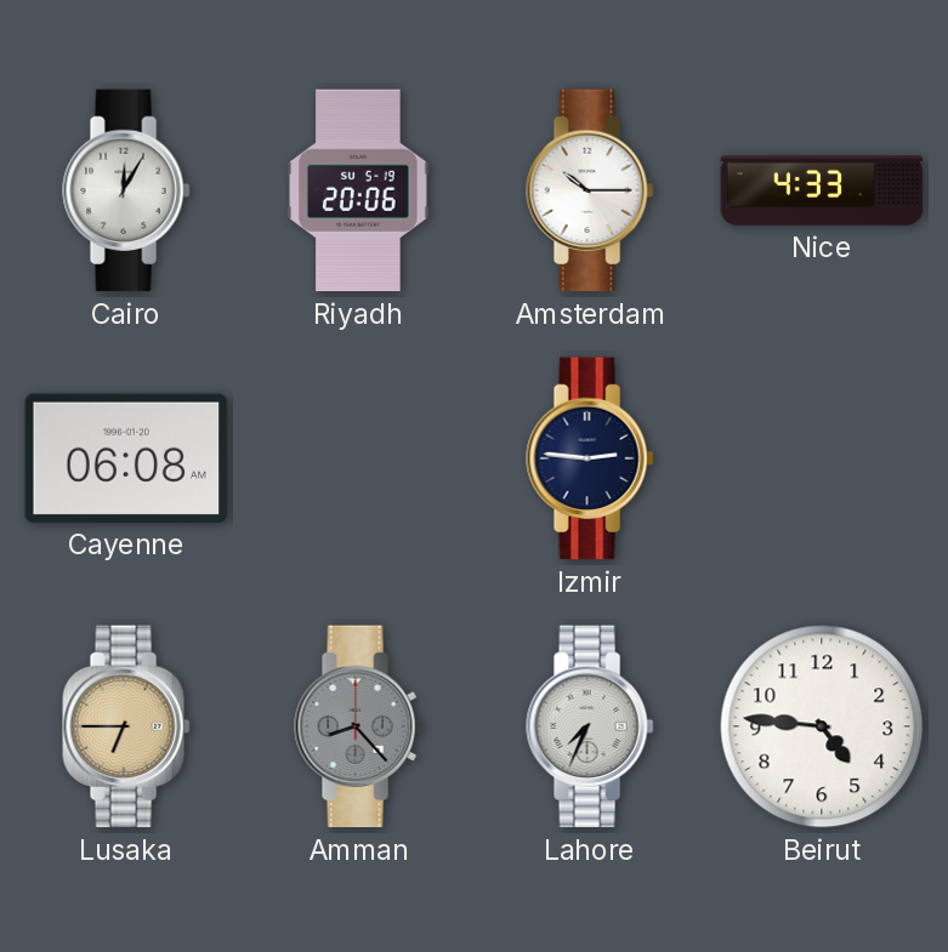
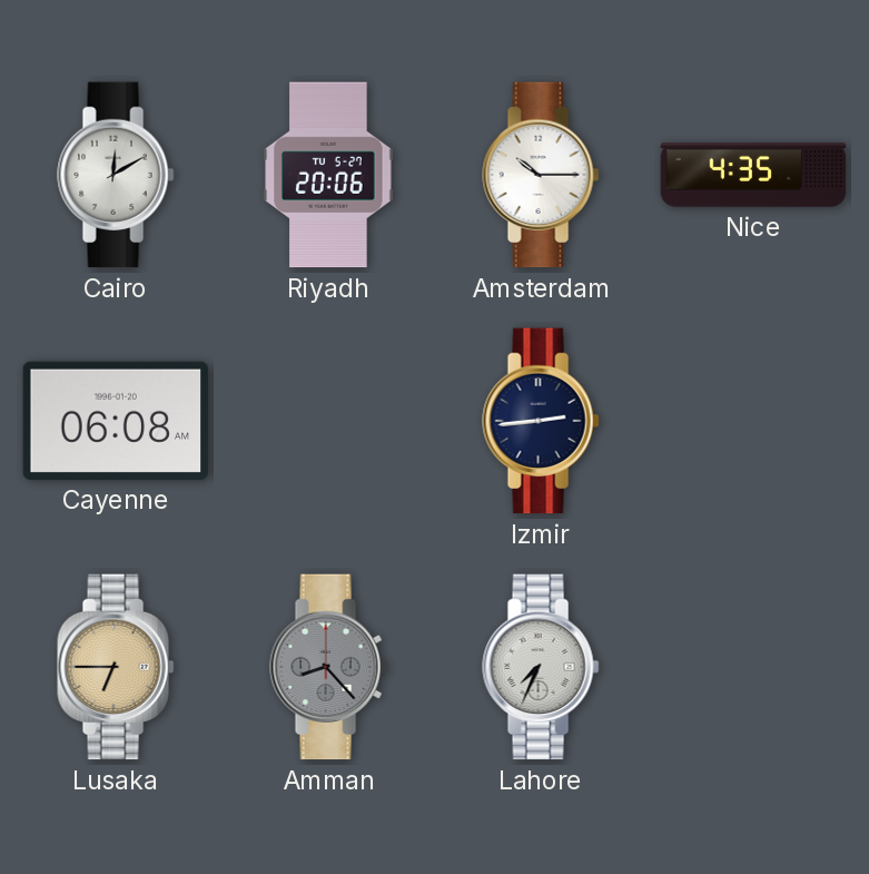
Cairo: 12:05 -> 12:10 (116, 175)
Riyadh date: SU 5-19 -> TU 5-27 (328, 175)
Nice: 4:33 -> 4:35 (753, 175)
Izmir: 2:46 -> 2:44 (541, 421)
Beirut: 4:46 -> none (822, 726)
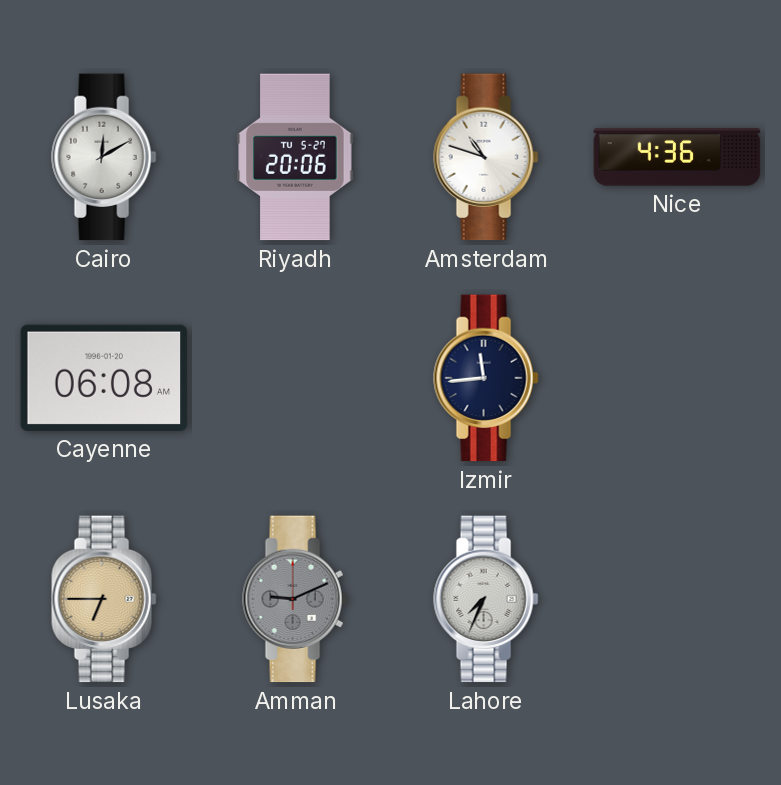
Amsterdam: 10:15 -> 10:48 (486, 157)
Nice: 4:35 -> 4:36 (677, 157)
Izmir: 2:44 -> 11:44 (486, 378)
Amman: 8:23 -> 9:11 (295, 599)
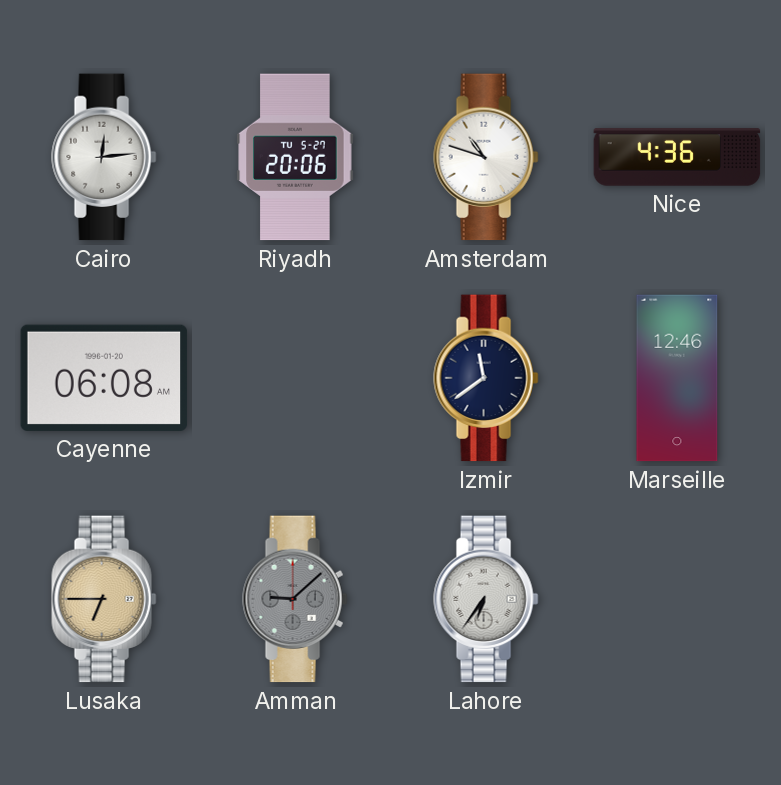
Cairo: 12:10 -> 12:14 (104, 157)
Izmir: 11:44 -> 11:39 (486, 378)
Marseille: none -> 12:46 (677, 378)
Amman: 9:11 -> 9:08 (295, 599)
Lahore: 7:34 -> 6:36 (486, 599)
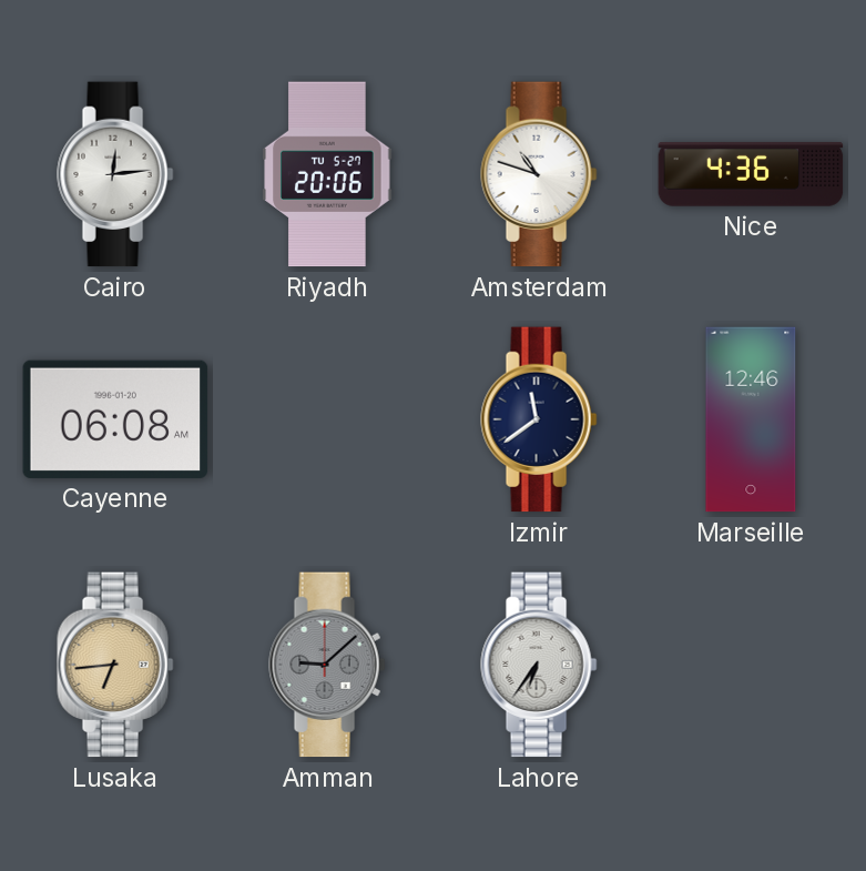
Lusaka: 6:45 -> 6:44 (115, 665)
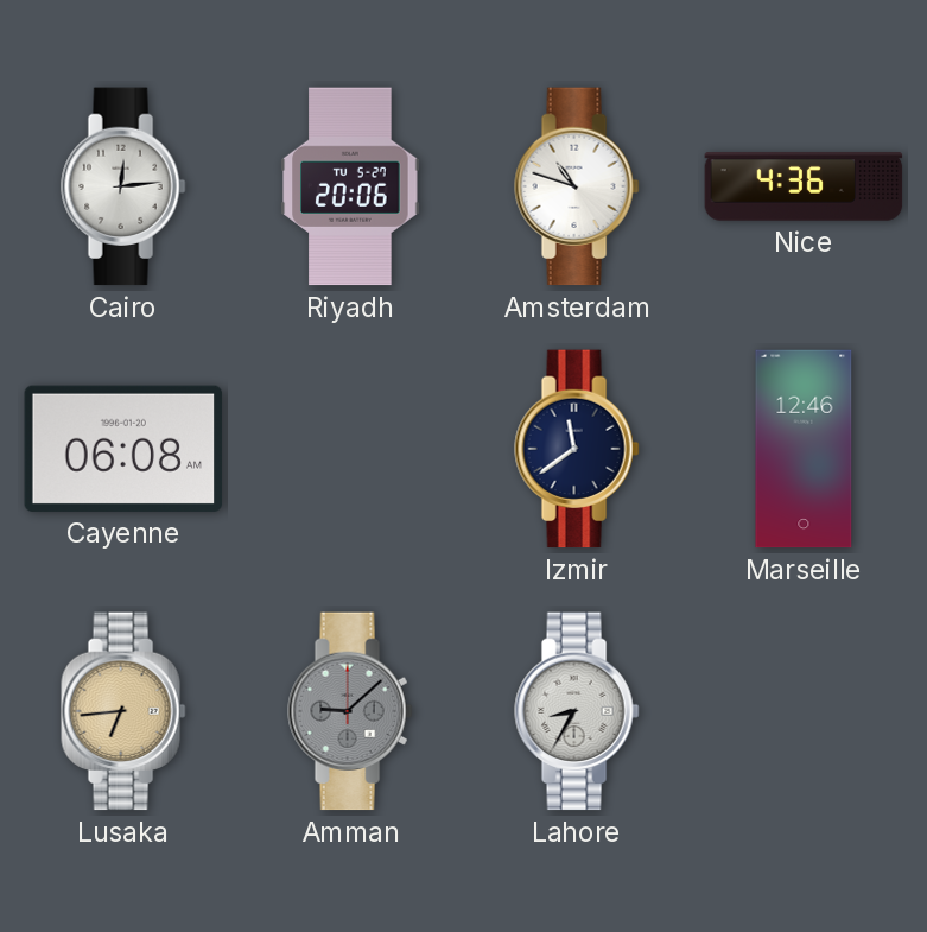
Lahore: 6:36 -> 8:35 (577, 711)
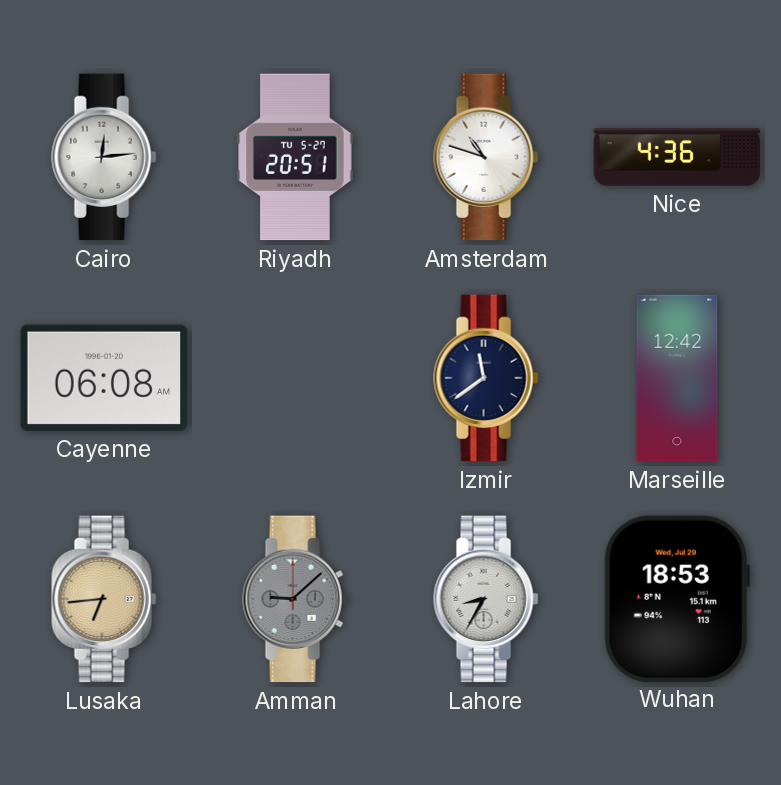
Riyadh: 20:06 -> 20:51 (295, 157)
Marseille: 12:46 -> 12:42 (677, 378)
Wuhan: none -> 18:53 (677, 598)
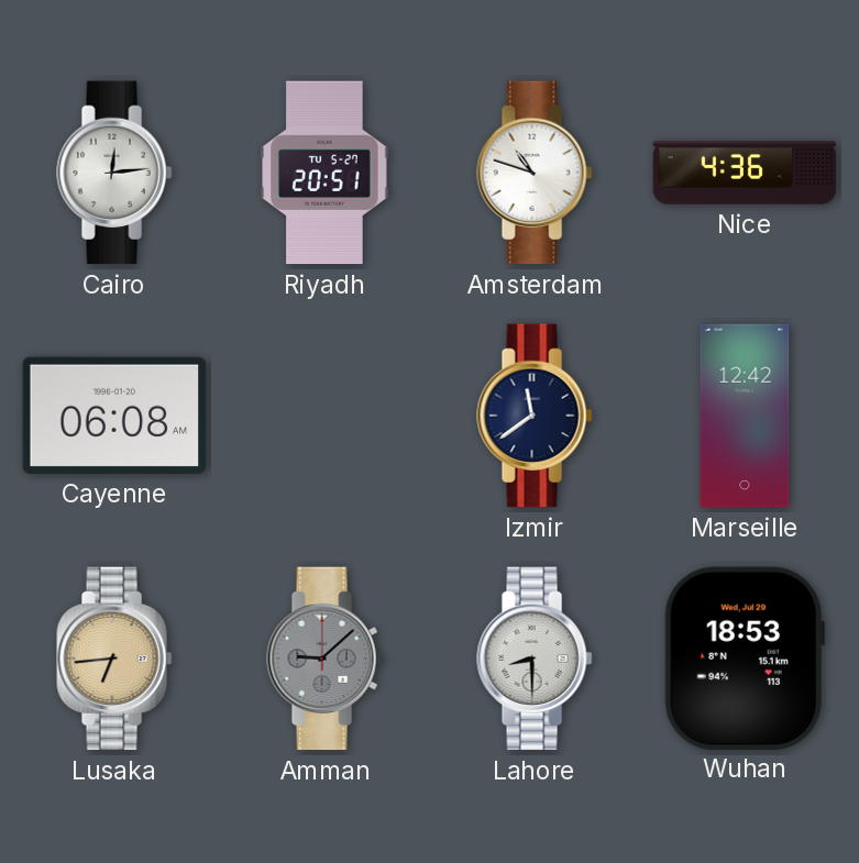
Lahore: 8:35 -> 8:30 (535, 659)
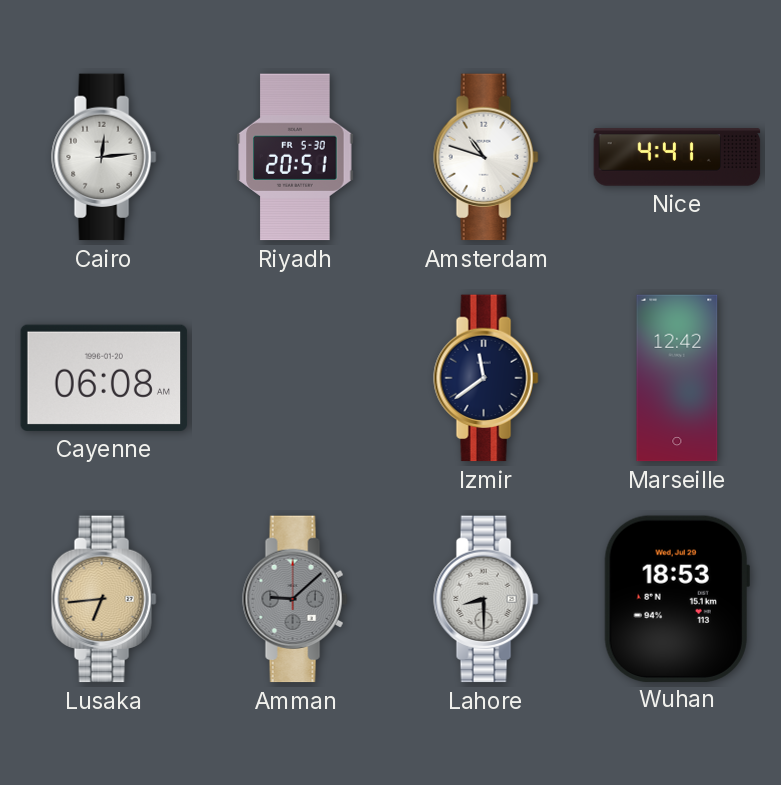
Riyadh date: TU 5-27 -> FR 5-30 (295, 157)
Nice: 4:36 -> 4:41 (677, 157)
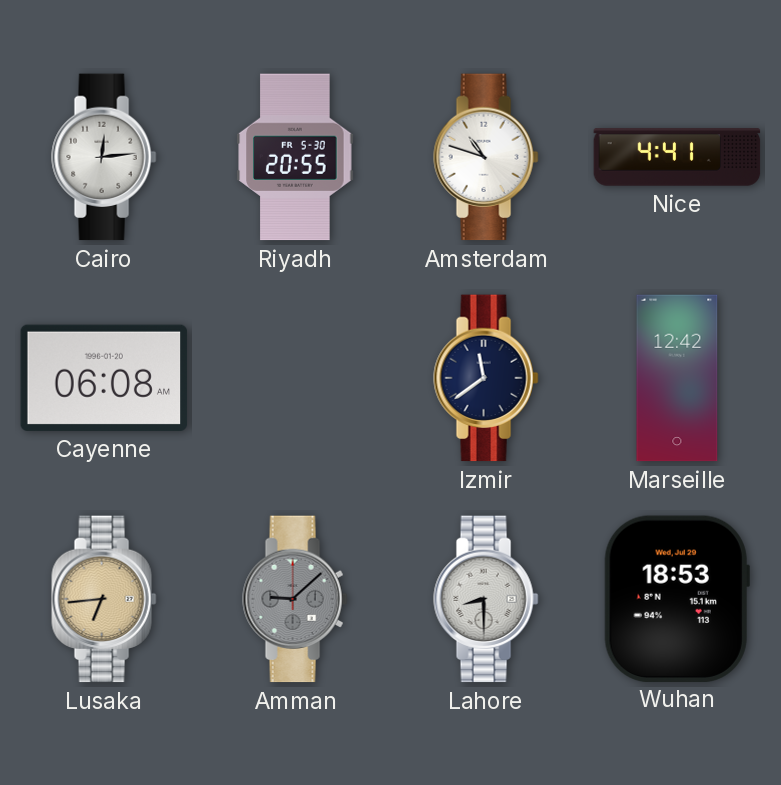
Riyadh: 20:51 -> 20:55 (295, 157)
